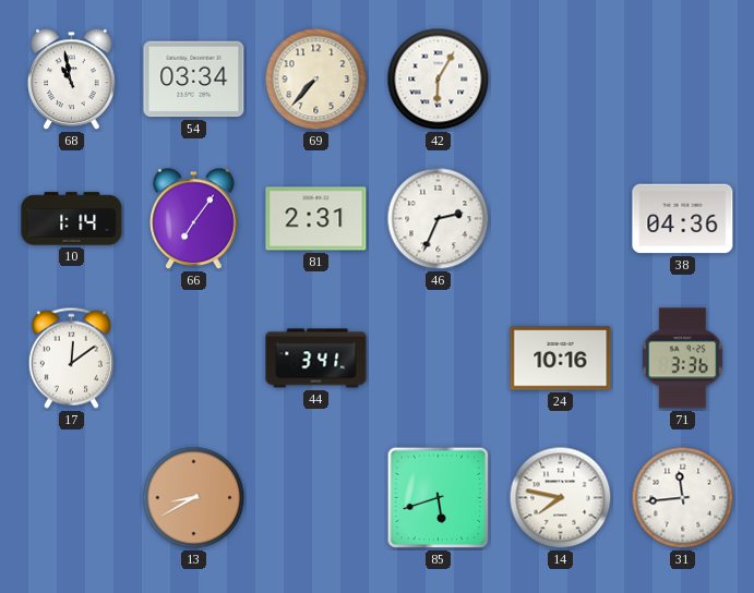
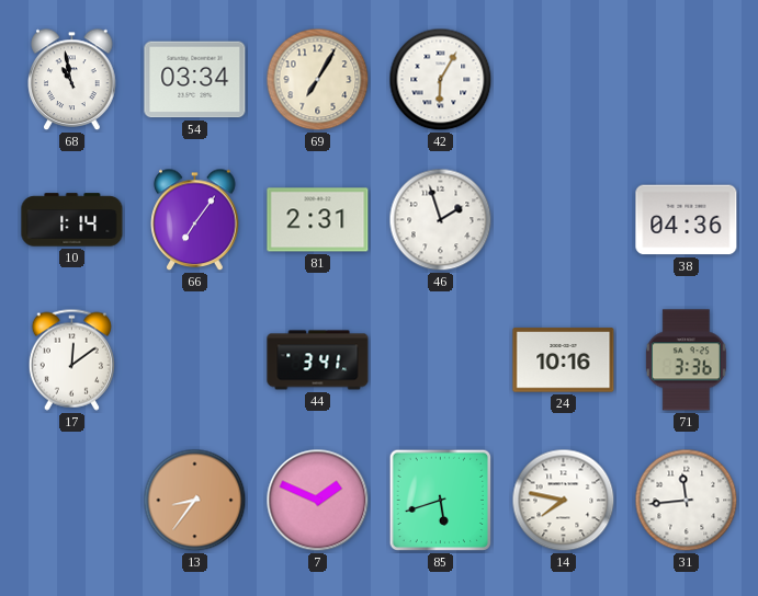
69: 7:37 -> 7:05 (318, 80)
46: 2:34 -> 1:57 (441, 220)
13: 8:40 -> 8:36 (195, 501)
7: none -> 1:49 (318, 501)
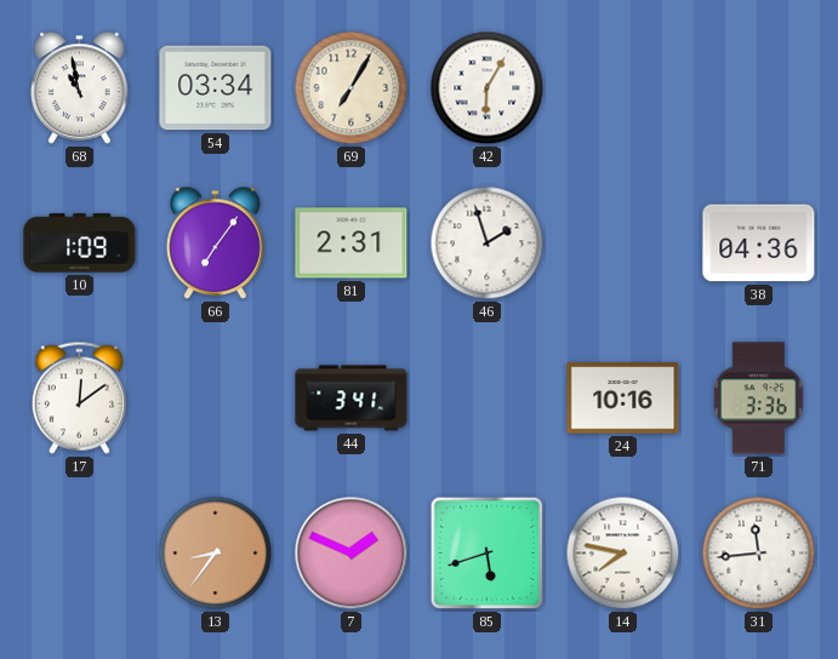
10: 1:14 -> 1:09 (80, 243)
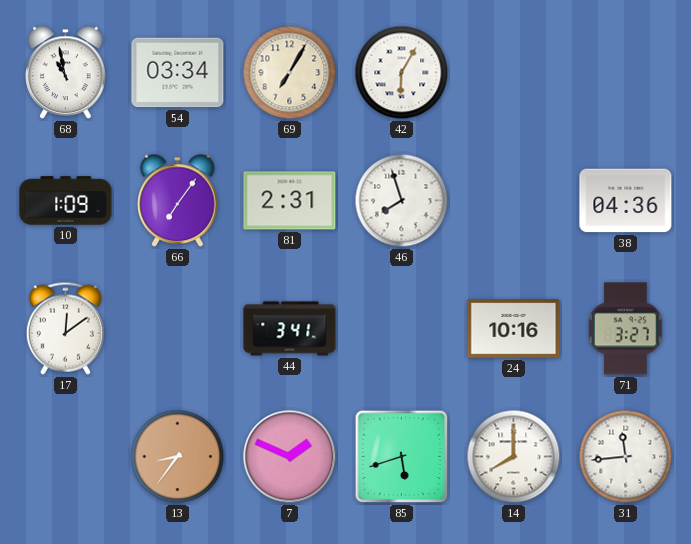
46: 1:57 -> 7:57 (402, 201)
71: 3:36 -> 3:27 (625, 329)
14: 7:47 -> 8:00 (514, 457)
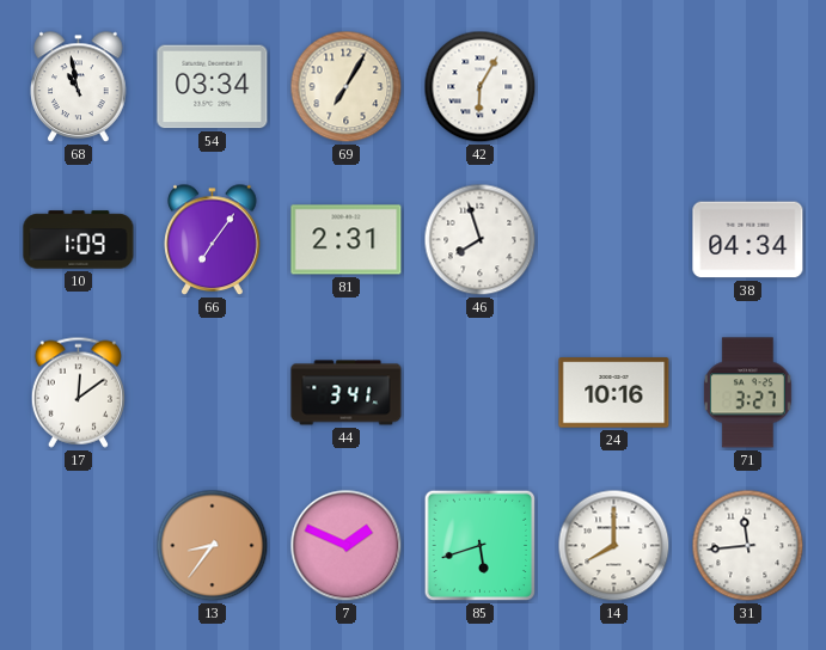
38: 04:36 -> 04:34 (748, 240)
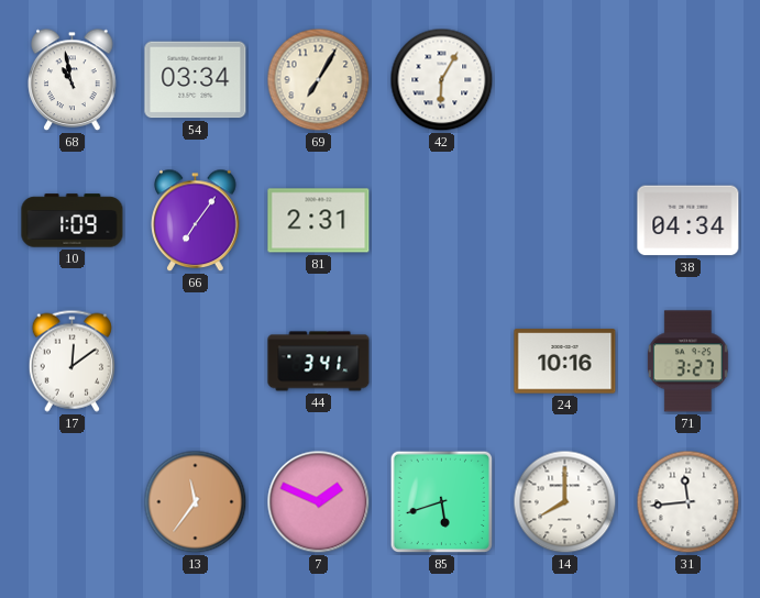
46: 7:57 -> none (481, 240)
13: 8:36 -> 11:36 (196, 502)
